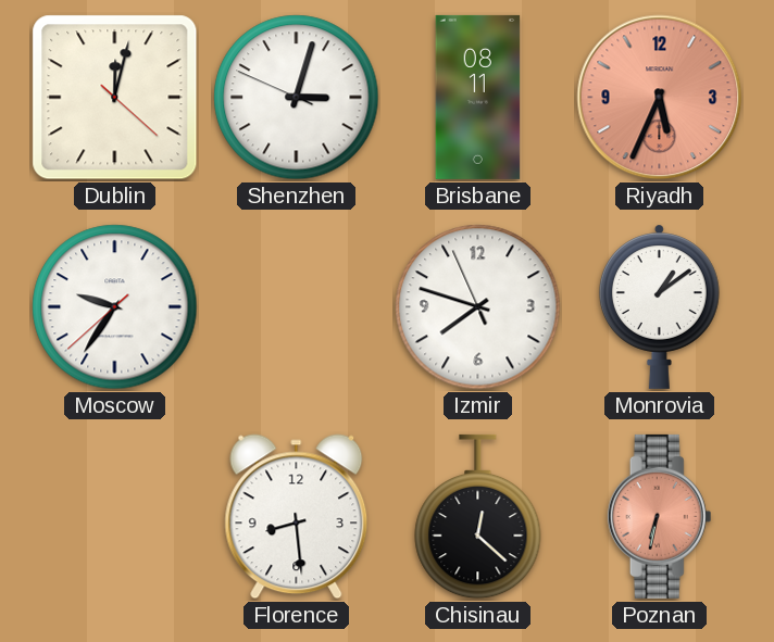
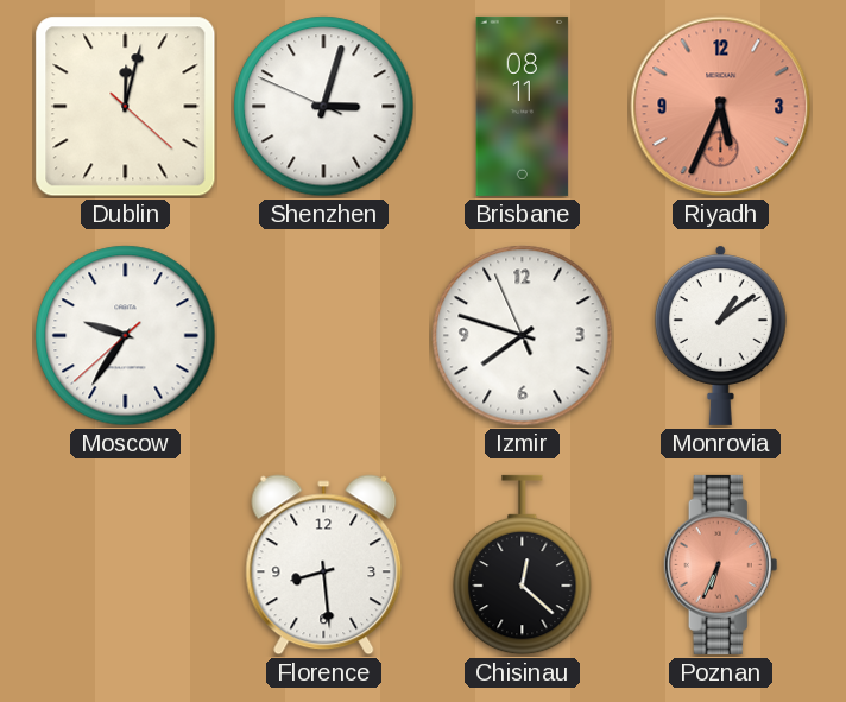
Poznan: 6:32 -> 6:34 (721, 564)
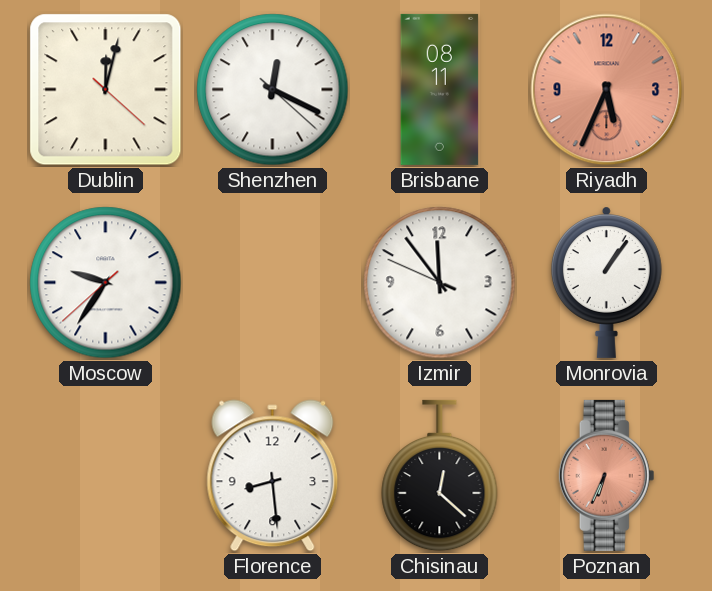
Shenzhen: 3:02 -> 12:19 (273, 90)
Izmir: 7:47 -> 11:53 (440, 283)
Monrovia: 1:09 -> 1:06 (606, 282)
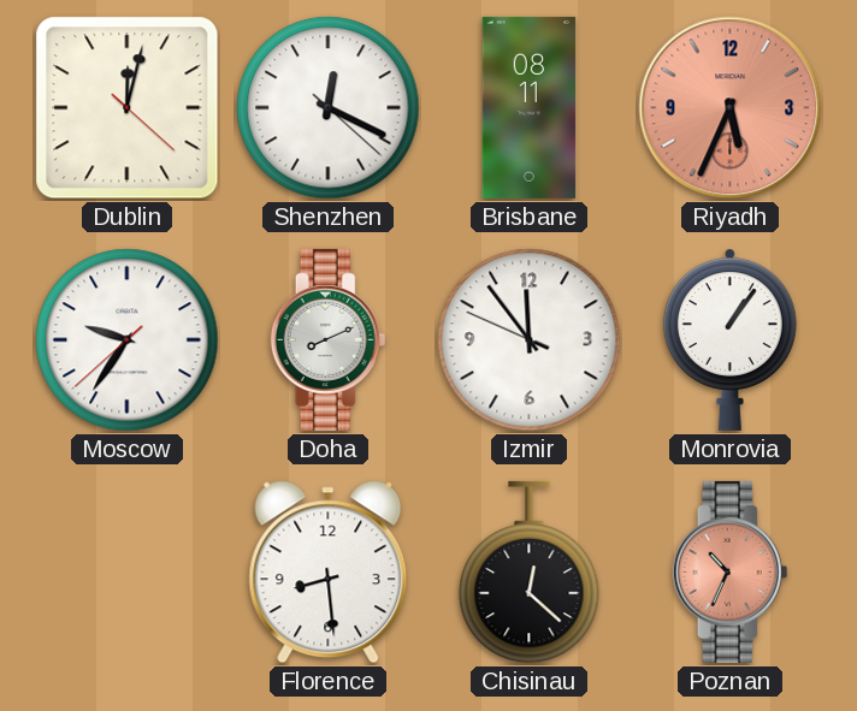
Doha: none -> 8:11 (329, 339)
Poznan: 6:34 -> 10:34 (731, 571)
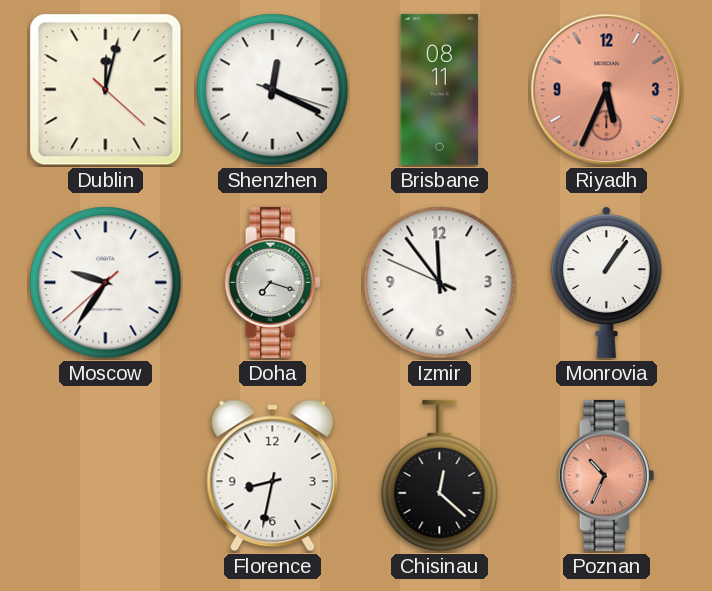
Shenzhen: 12:19:22 -> 12:19:18 (273, 90)
Doha: 8:11 -> 7:18 (273, 282)
Florence: 8:29 -> 8:32 (273, 476)
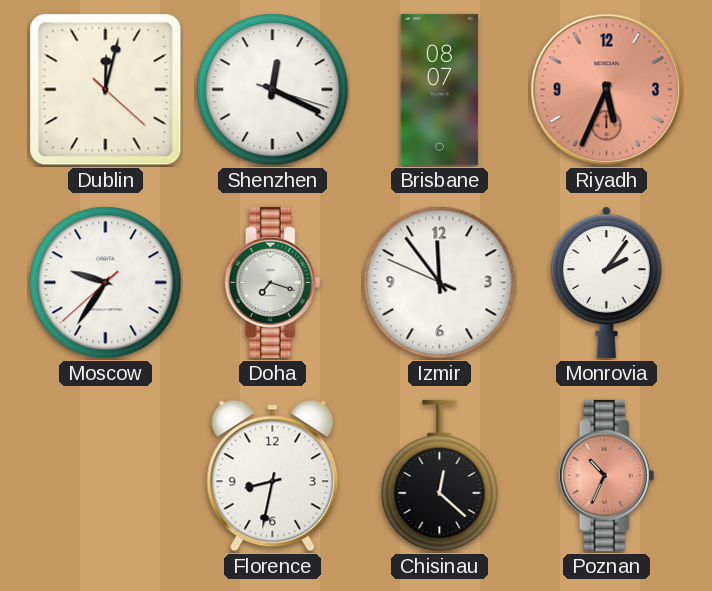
Brisbane: 08:11 -> 08:07 (440, 89)
Monrovia: 1:06 -> 2:06 (606, 282)
